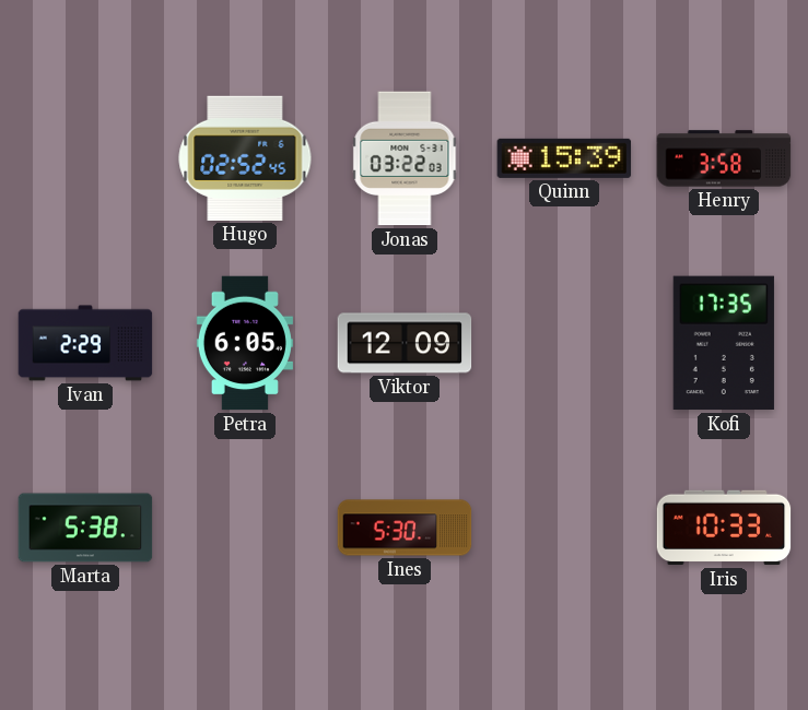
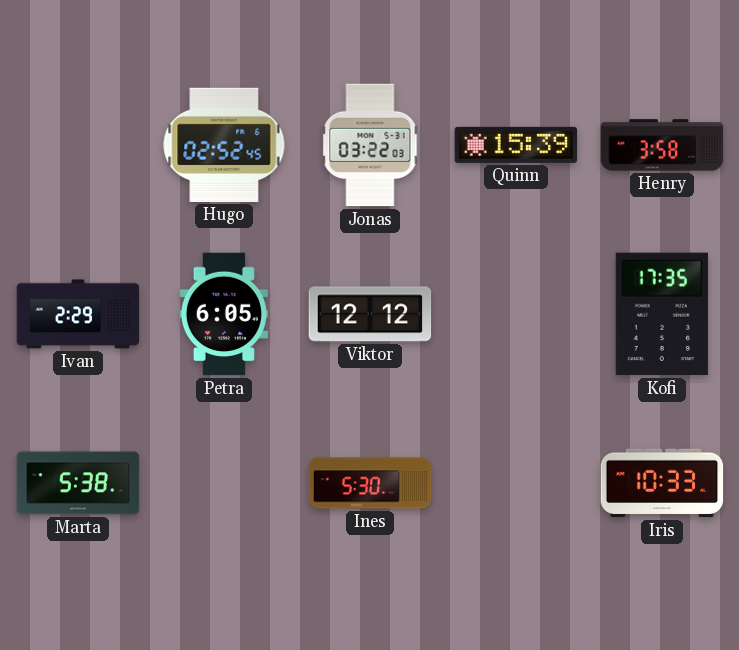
Viktor: 12:09 -> 12:12 (370, 314)
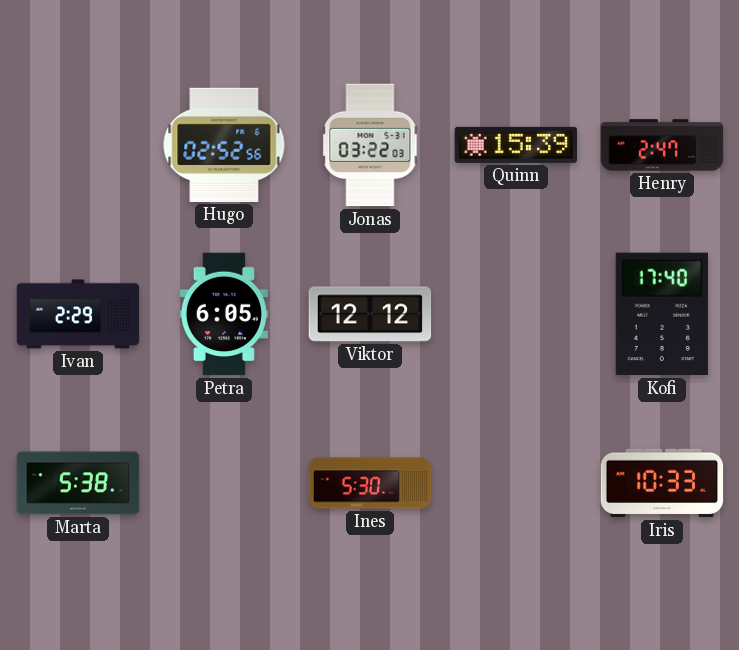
Hugo: 02:52:45 -> 02:52:56 (224, 145)
Henry: 3:58 -> 2:47 (662, 145)
Kofi: 17:35 -> 17:40 (662, 314)
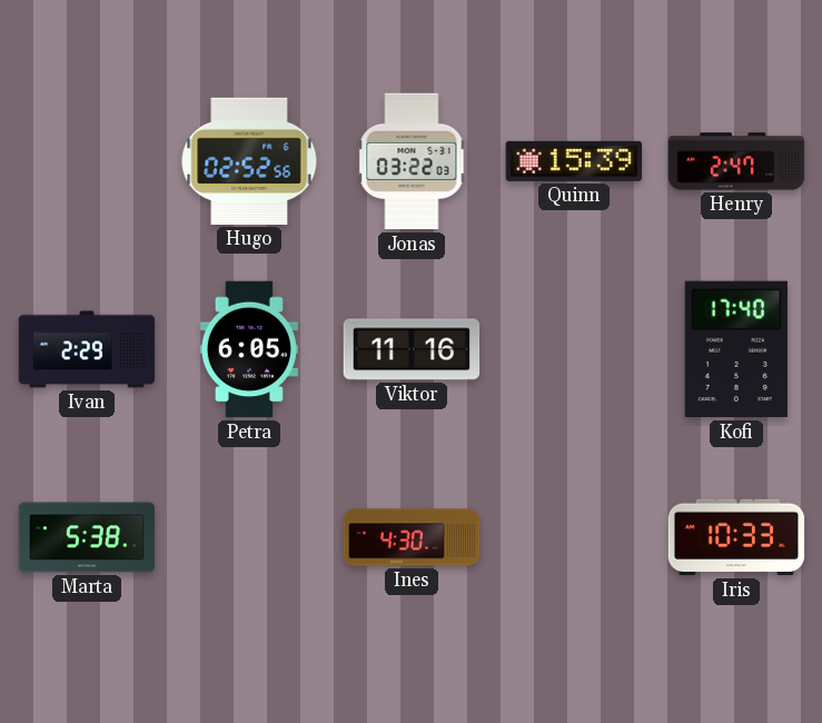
Viktor: 12:12 -> 11:16 (412, 349)
Ines: 5:30 -> 4:30 (412, 537)
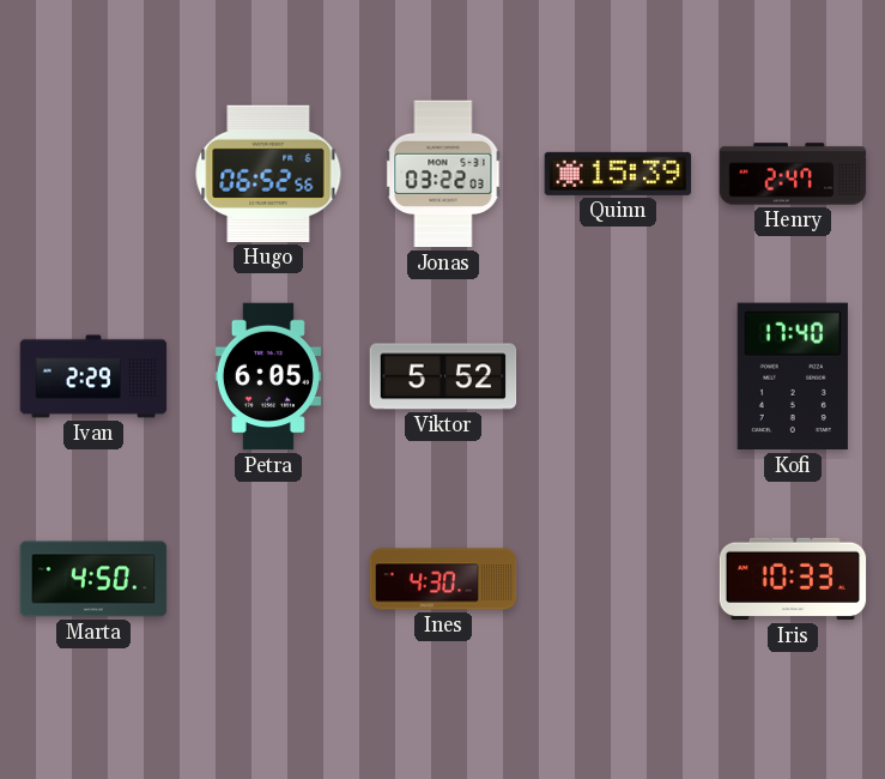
Hugo: 02:52 -> 06:52 (268, 174)
Viktor: 11:16 -> 5:52 (443, 376)
Marta: 5:38 -> 4:50 (93, 579)
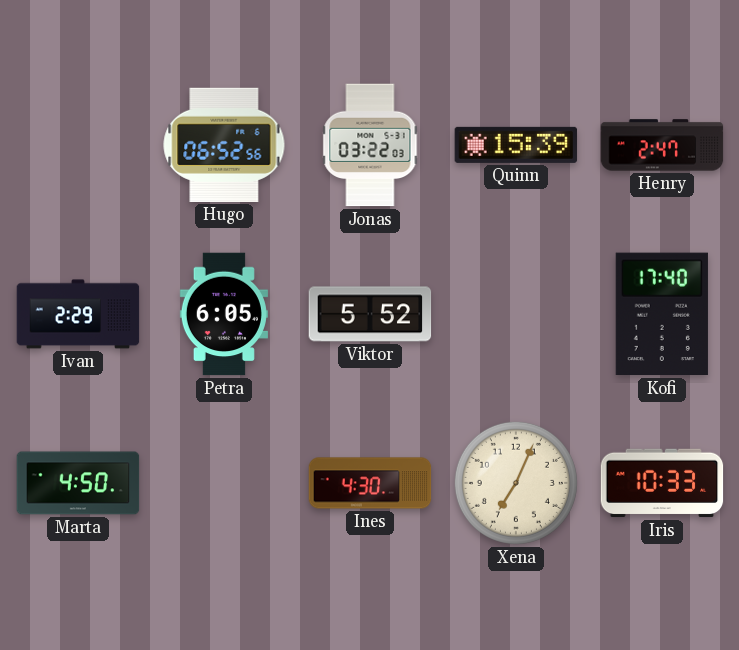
Xena: none -> 7:04 (516, 483)
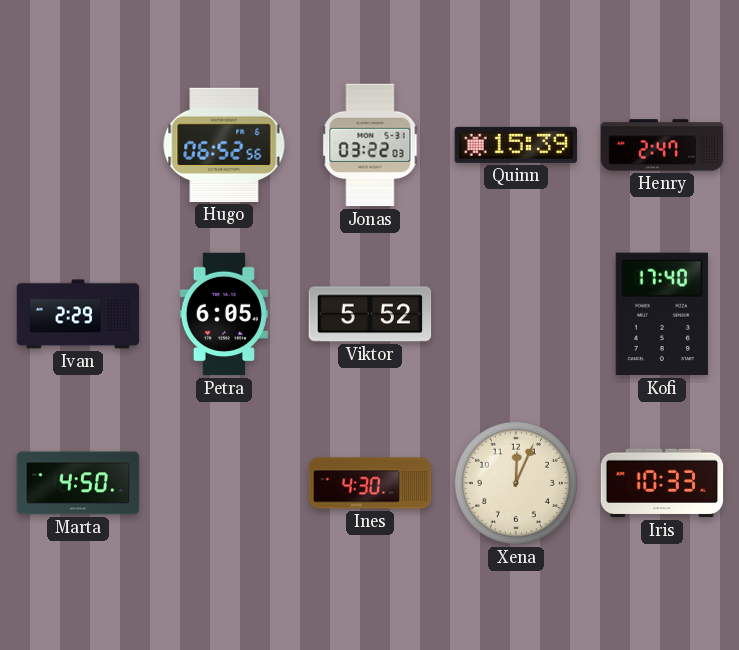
Xena: 7:04 -> 12:04 (516, 483)
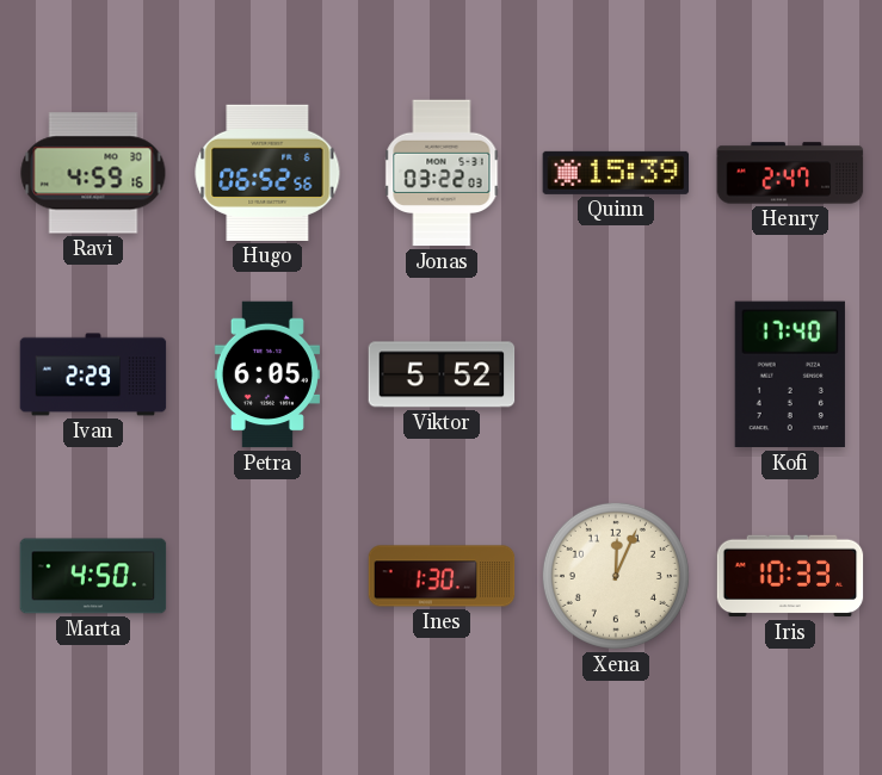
Ravi: none -> 4:59 (93, 173)
Ines: 4:30 -> 1:30 (442, 576)
